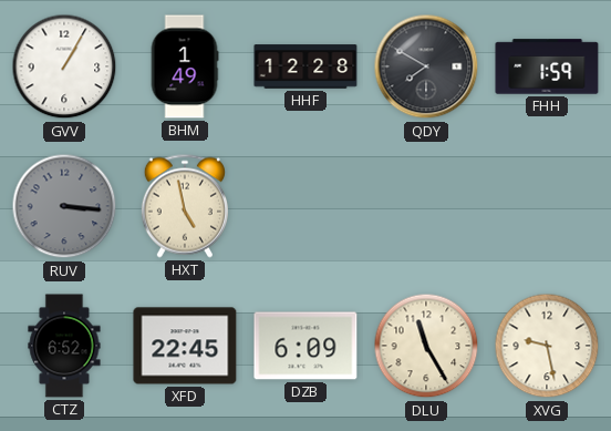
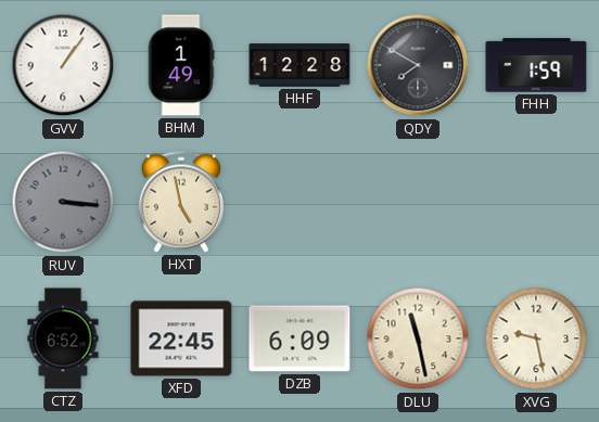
GVV: 1:05 -> 1:06 (63, 65)
DLU: 11:25 -> 11:28 (418, 338)
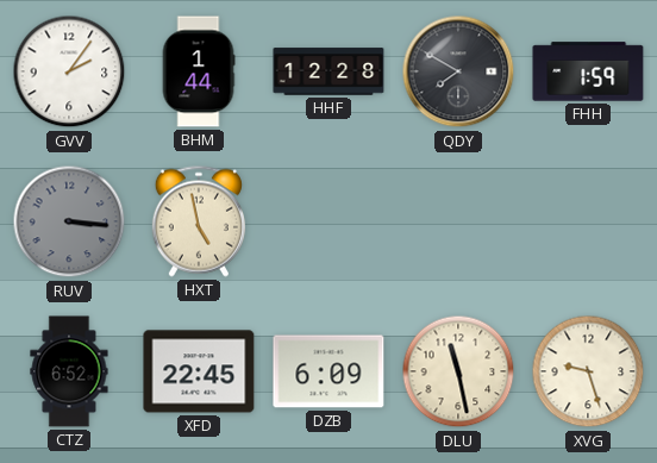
GVV: 1:06 -> 2:06 (69, 71)
BHM: 1:49 -> 1:44 (199, 71)
XVG: 9:28 -> 9:27 (588, 371)
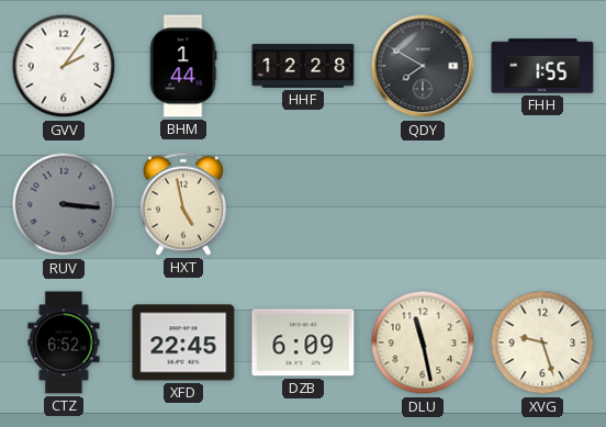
FHH: 1:59 -> 1:55 (542, 66)
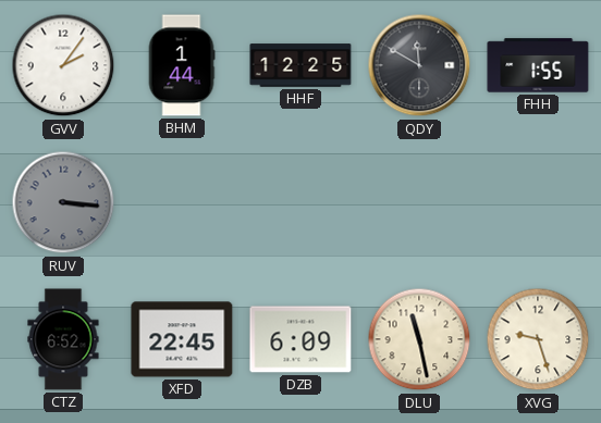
HHF: 12:28 -> 12:25 (300, 65)
QDY: 7:50 -> 11:50 (419, 65)
HXT: 4:58 -> none (183, 204)
